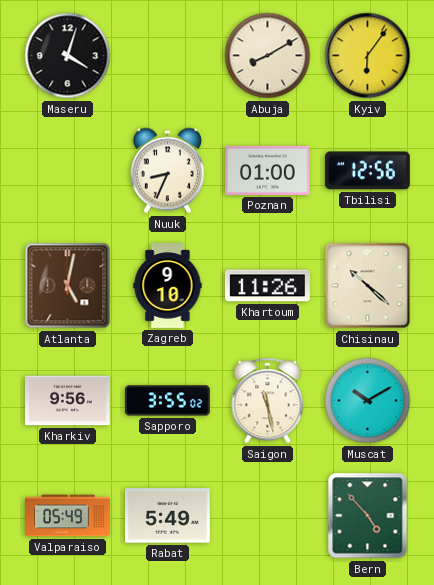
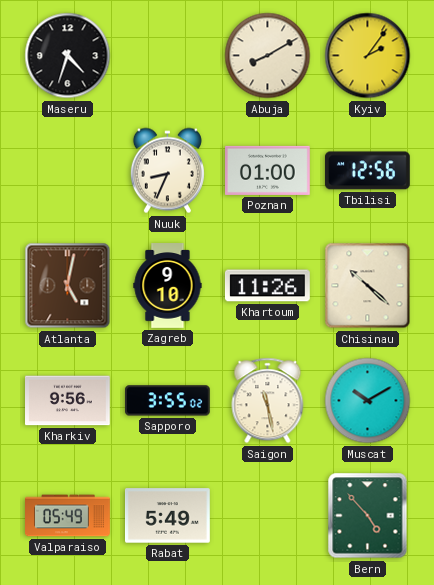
Maseru: 4:03 -> 4:33 (68, 56)
Kyiv: 6:06 -> 2:06 (368, 56)
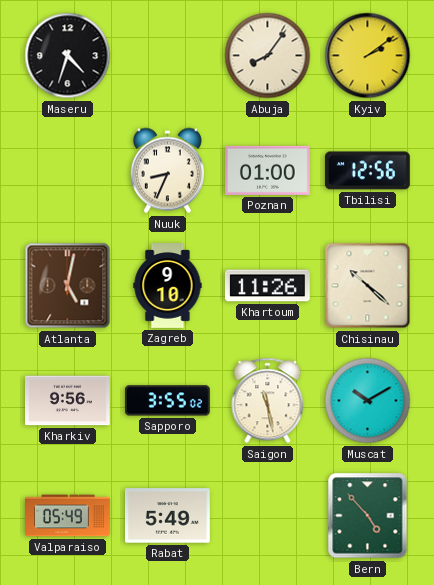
Abuja: 8:10 -> 8:06 (268, 56)
Kyiv: 2:06 -> 2:09 (368, 56)
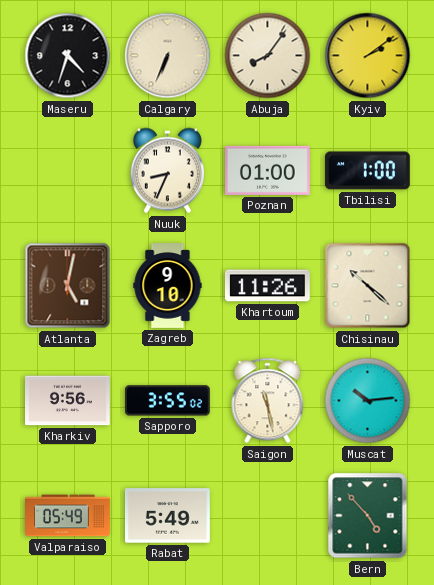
Calgary: none -> 6:34 (168, 56)
Tbilisi: 12:56 -> 1:00 (367, 171)
Muscat: 10:10 -> 10:14 (368, 401)
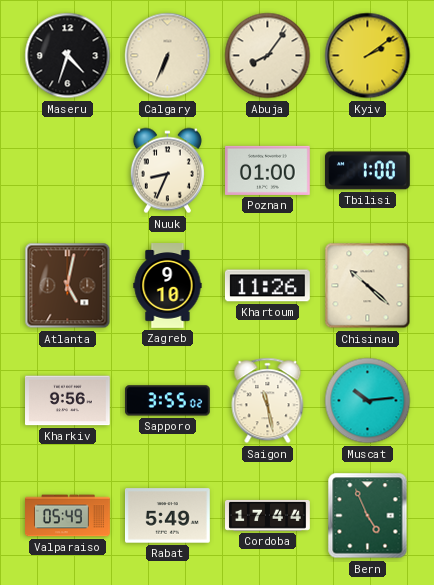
Cordoba: none -> 17:44 (268, 515)
Bern: 4:53 -> 4:56 (368, 516)
